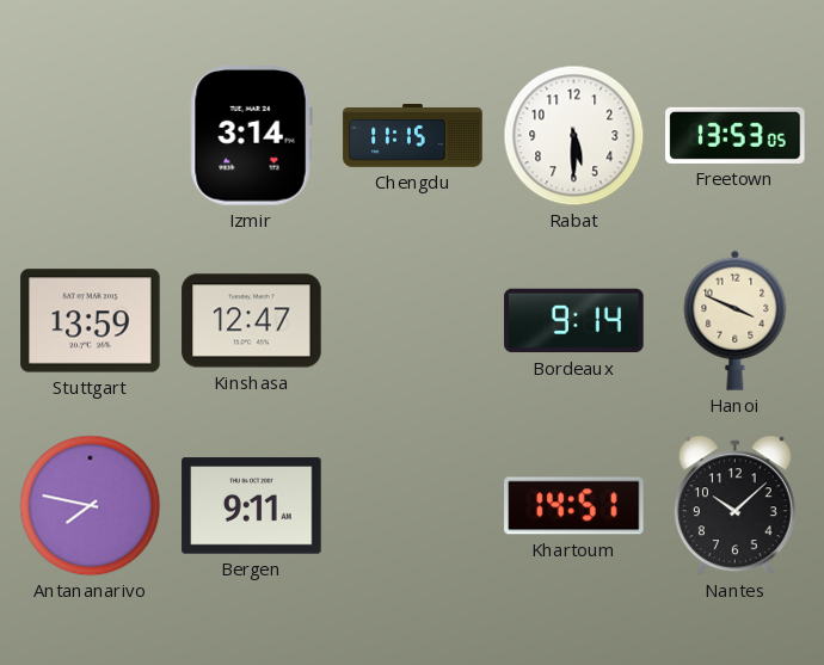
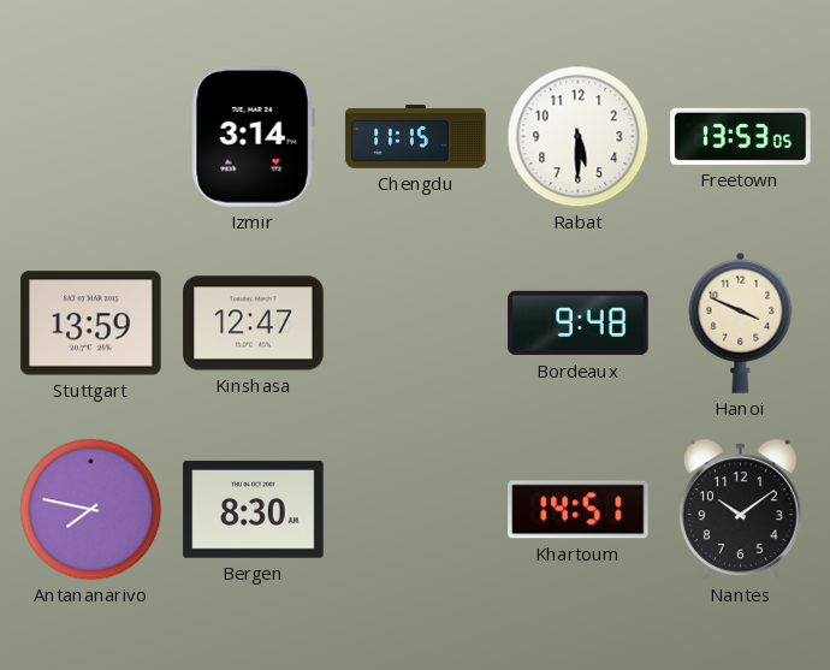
Bordeaux: 9:14 -> 9:48 (579, 324)
Bergen: 9:11 -> 8:30 (254, 510)
Nantes: 10:08 -> 10:09 (740, 510)
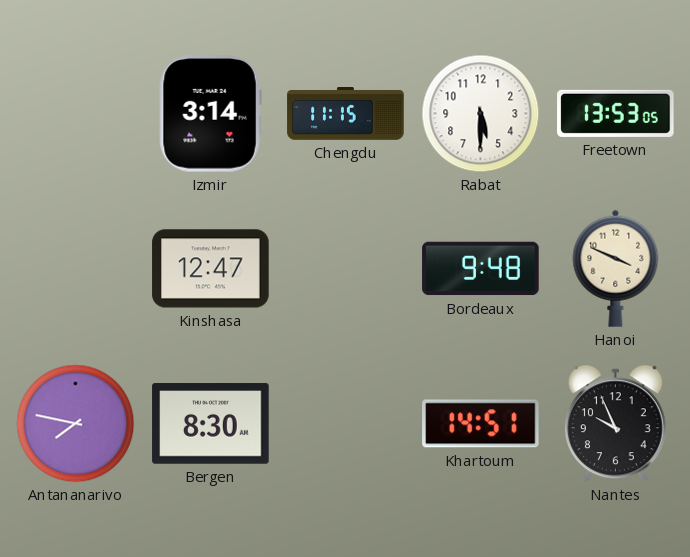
Stuttgart: 13:59 -> none (91, 324)
Nantes: 10:09 -> 9:56 (615, 424)
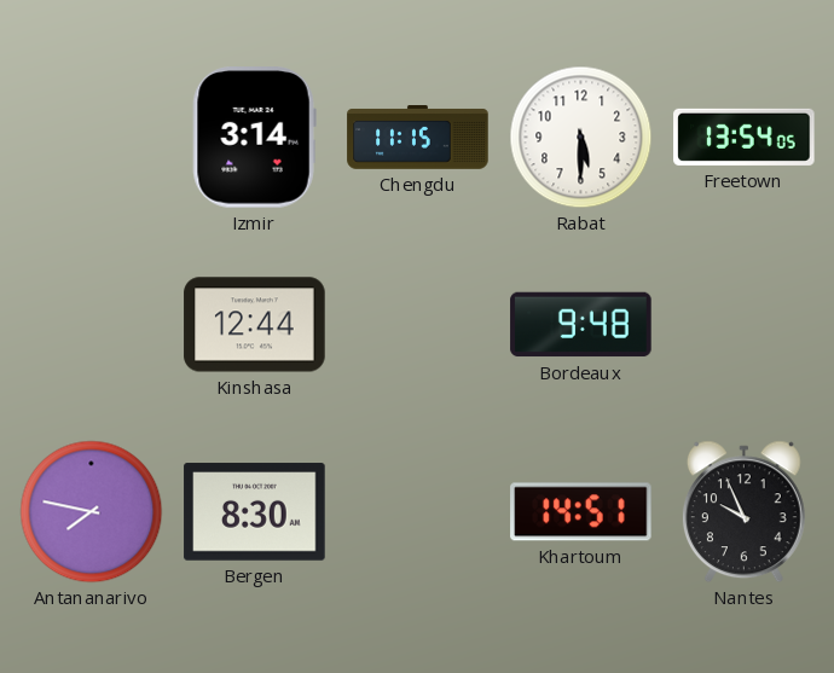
Freetown: 13:53 -> 13:54 (745, 137)
Kinshasa: 12:47 -> 12:44 (255, 325)
Hanoi: 3:49 -> none (616, 268)
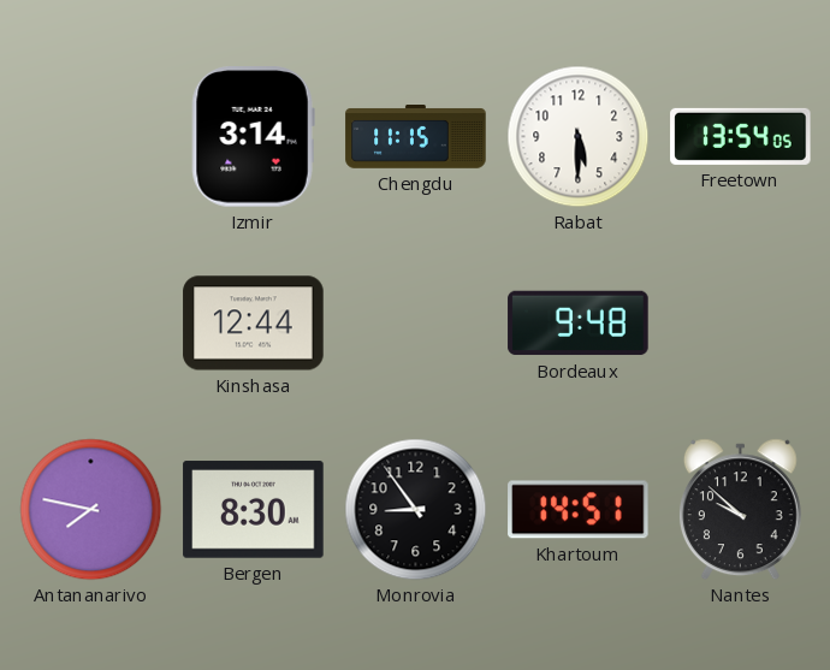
Monrovia: none -> 8:54 (416, 510)
Nantes: 9:56 -> 9:52 (740, 510)
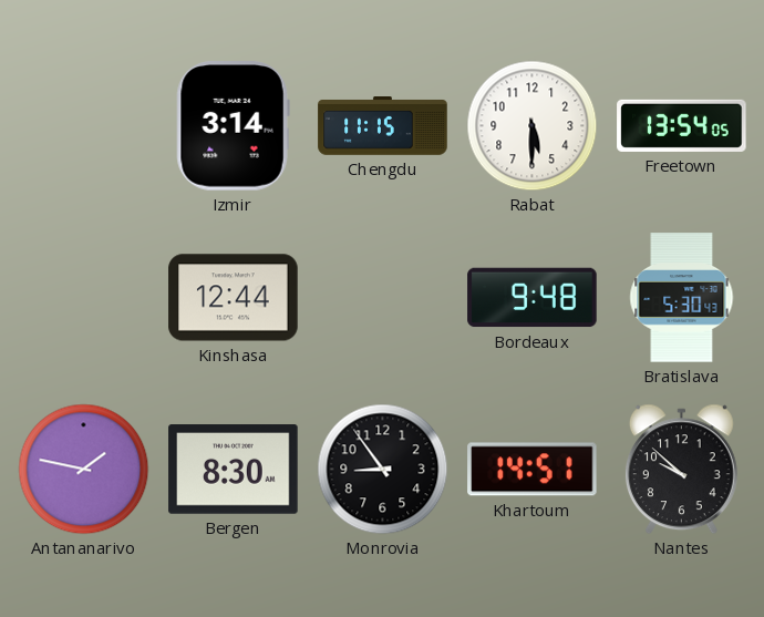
Bratislava: none -> 5:30 (682, 298)
Antananarivo: 7:47 -> 1:47 (84, 470)
